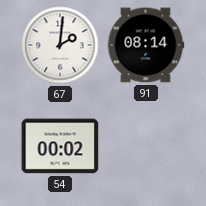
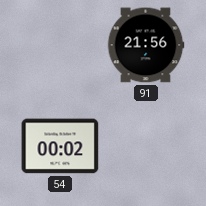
67: 2:01 -> none (60, 45)
91: 08:14 -> 21:56 (146, 45)
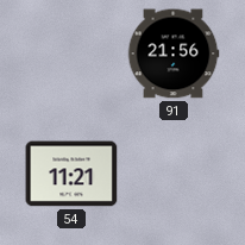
54: 00:02 -> 11:21 (71, 174)
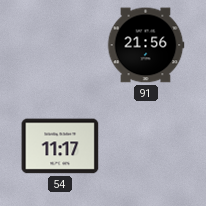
54: 11:21 -> 11:17 (60, 146)
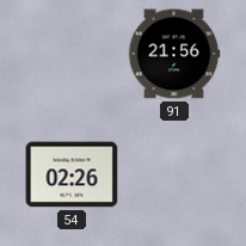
54: 11:17 -> 02:26 (72, 174)
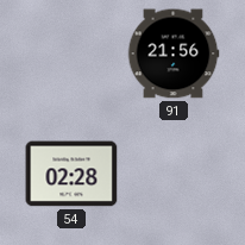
54: 02:26 -> 02:28 (71, 174)
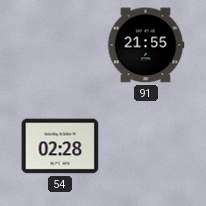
91: 21:56 -> 21:55 (146, 45)
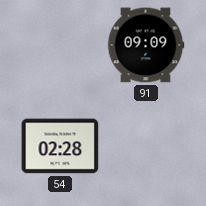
91: 21:55 -> 09:09 (146, 45)
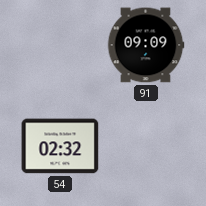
54: 02:28 -> 02:32 (60, 146)
